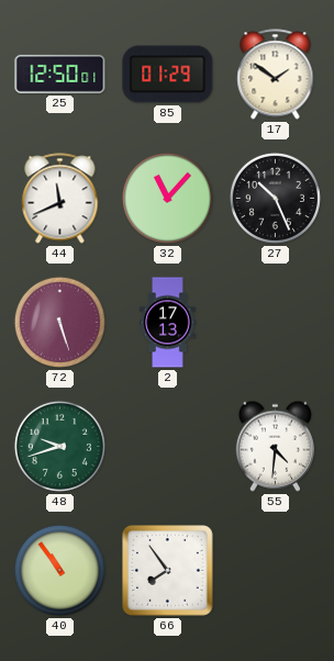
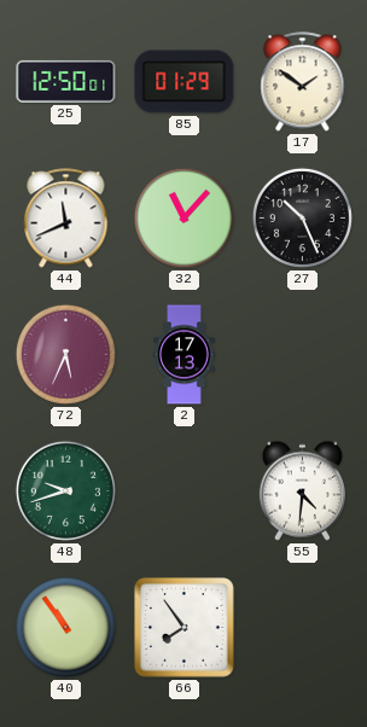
72: 5:27 -> 5:34 (65, 354)
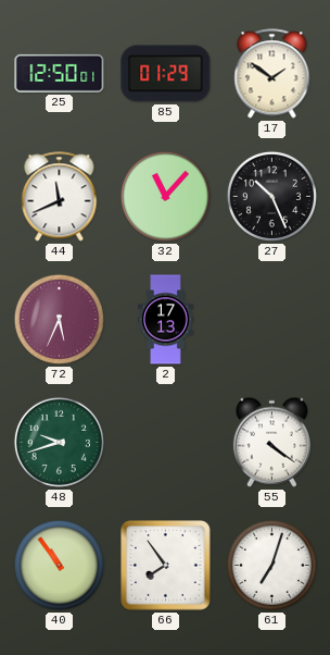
55: 4:31 -> 4:21 (271, 442)
61: none -> 7:03 (271, 565)
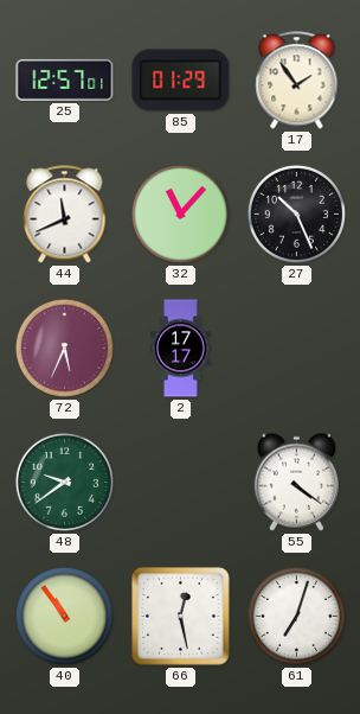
25: 12:50 -> 12:57 (65, 79)
17: 1:51 -> 1:54 (297, 81)
2: 17:13 -> 17:17 (181, 349)
48: 9:42 -> 9:39 (64, 482)
66: 7:54 -> 12:28 (181, 617)
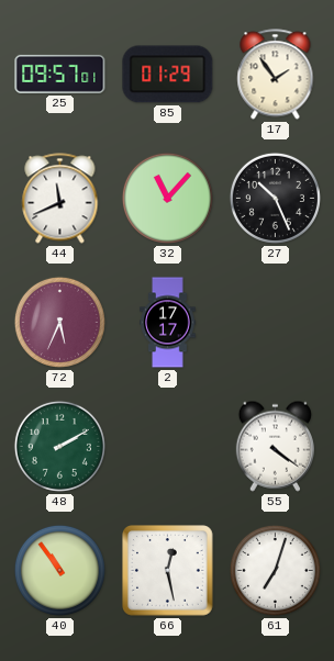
25: 12:57 -> 09:57 (60, 74)
48: 9:39 -> 2:10 (59, 446)
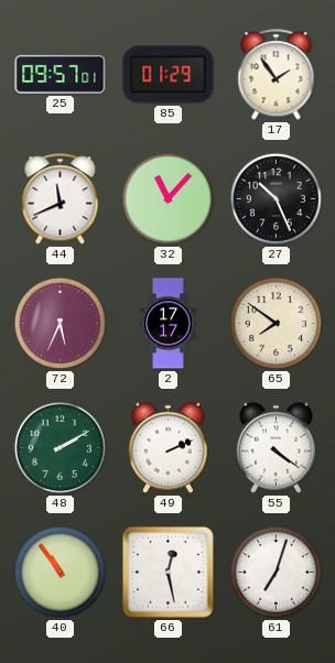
65: none -> 7:51 (275, 323)
49: none -> 2:11 (167, 447)
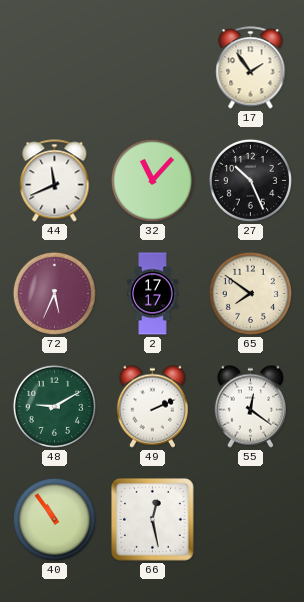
25: 09:57 -> none (61, 74)
85: 01:29 -> none (169, 75)
48: 2:10 -> 9:10 (54, 406)
55: 4:21 -> 12:21 (250, 406)
61: 7:03 -> none (275, 572)
